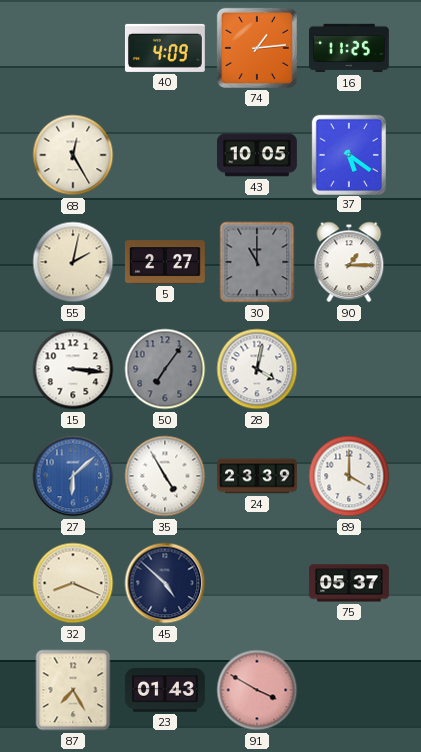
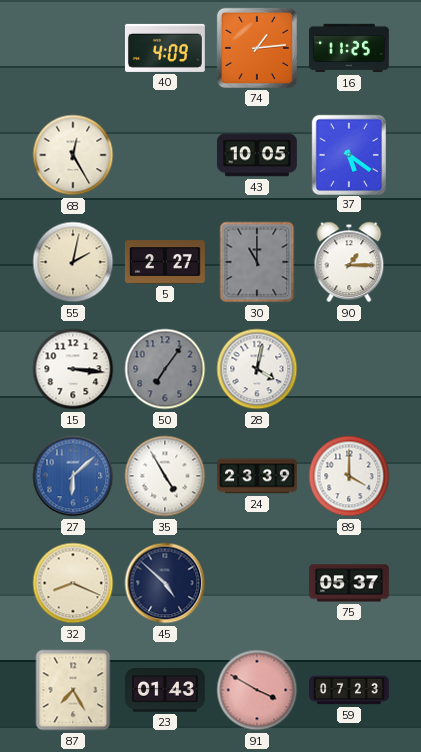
59: none -> 07:23 (350, 690)
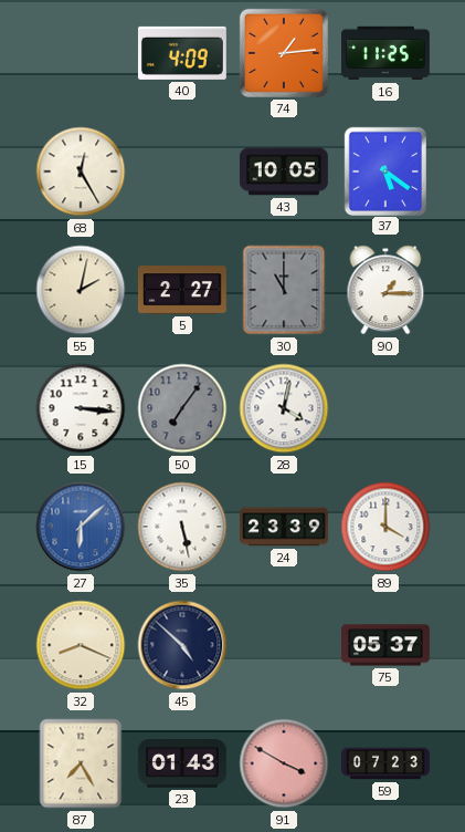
35: 4:55 -> 5:28 (182, 527)
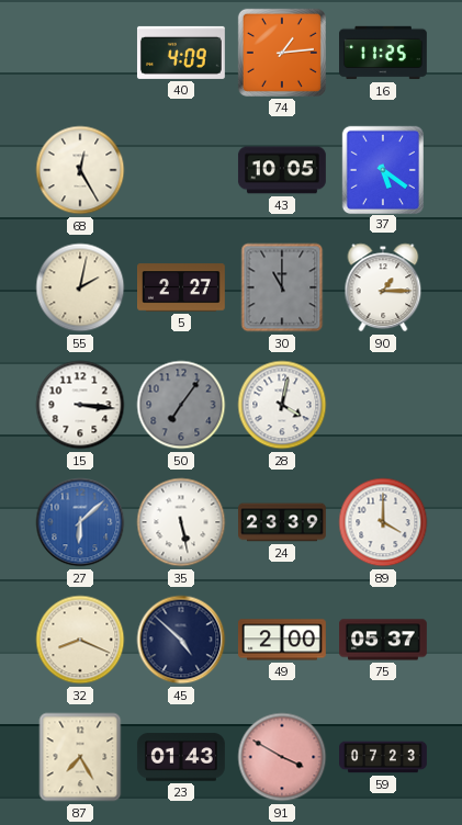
49: none -> 2:00 (282, 640)
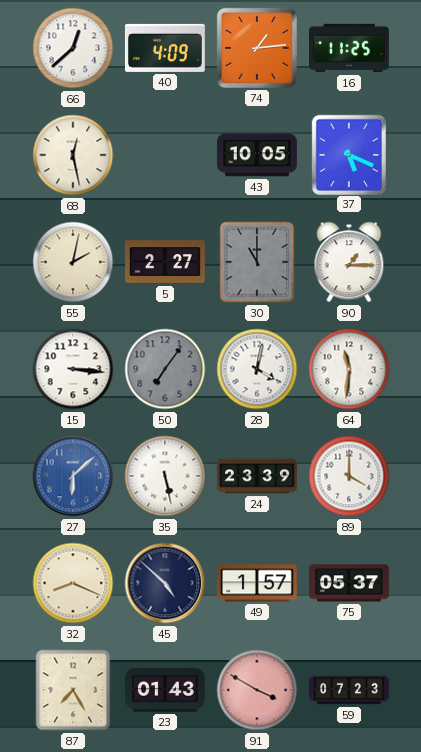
66: none -> 12:38 (73, 48)
68: 12:25 -> 12:28 (73, 155)
37: 5:21 -> 5:19 (348, 154)
64: none -> 11:31 (349, 369)
49: 2:00 -> 1:57 (257, 583)
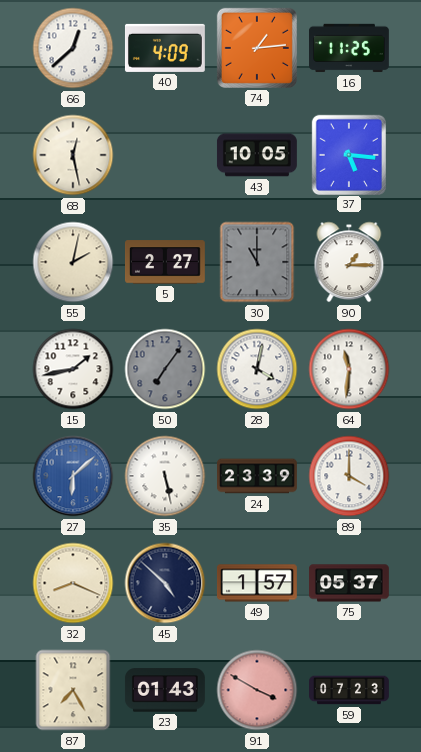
37: 5:19 -> 5:16 (348, 154)
15: 3:16 -> 1:43 (73, 369)
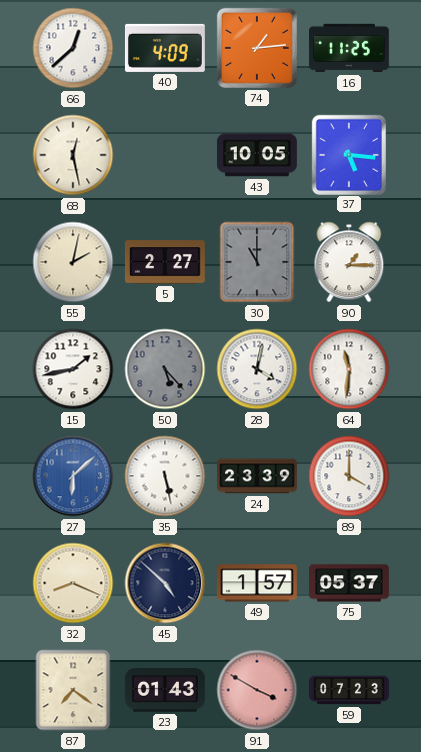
50: 7:06 -> 5:23 (165, 369)
87: 7:25 -> 7:21 (73, 690)
